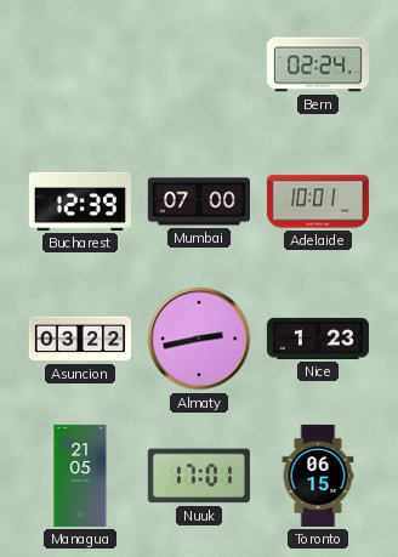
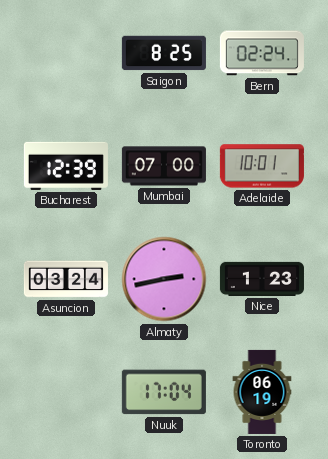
Saigon: none -> 8:25 (164, 53)
Asuncion: 03:22 -> 03:24 (66, 279)
Managua: 21:05 -> none (80, 476)
Nuuk: 17:01 -> 17:04 (164, 392)
Toronto: 06:15 -> 06:19 (262, 392)
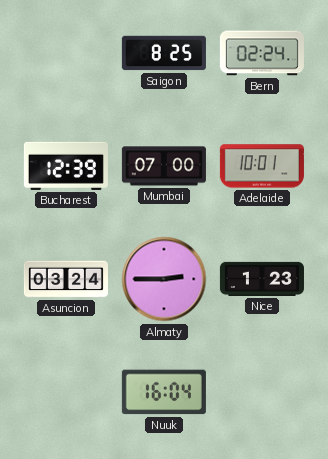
Almaty: 2:43 -> 2:45 (164, 279)
Nuuk: 17:04 -> 16:04 (164, 392)
Toronto: 06:19 -> none (262, 392)
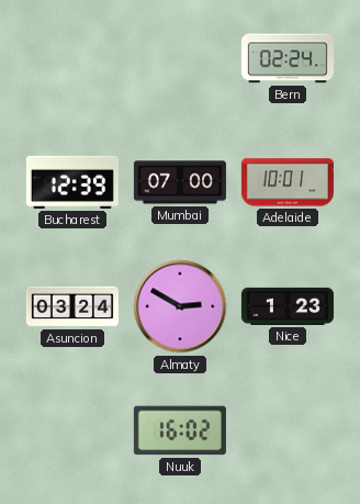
Saigon: 8:25 -> none (164, 53)
Almaty: 2:45 -> 2:50 (180, 306)
Nuuk: 16:04 -> 16:02 (180, 430)
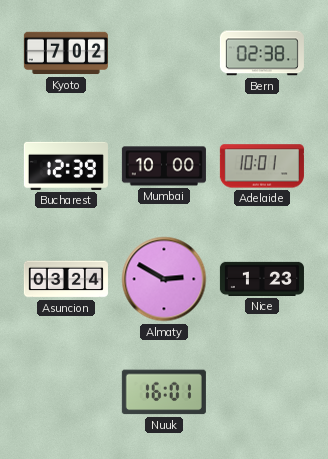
Kyoto: none -> 7:02 (66, 53)
Bern: 02:24 -> 02:38 (262, 53)
Mumbai: 07:00 -> 10:00 (164, 166)
Nuuk: 16:02 -> 16:01 (164, 392)
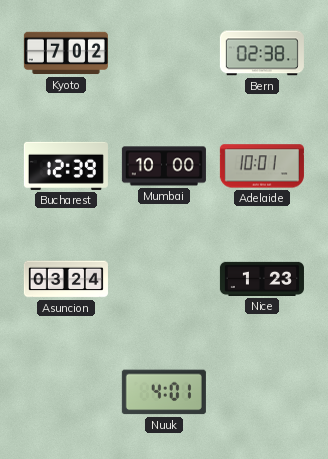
Almaty: 2:50 -> none (164, 279)
Nuuk: 16:01 -> 4:01 (164, 392)
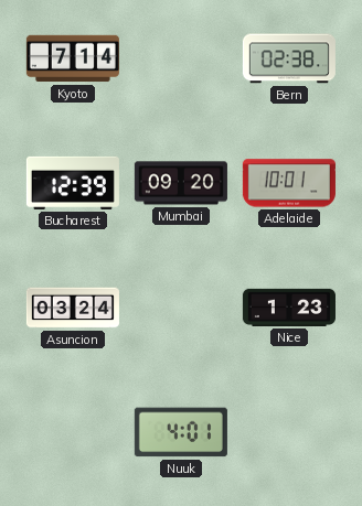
Kyoto: 7:02 -> 7:14 (73, 58)
Mumbai: 10:00 -> 09:20 (181, 183)
